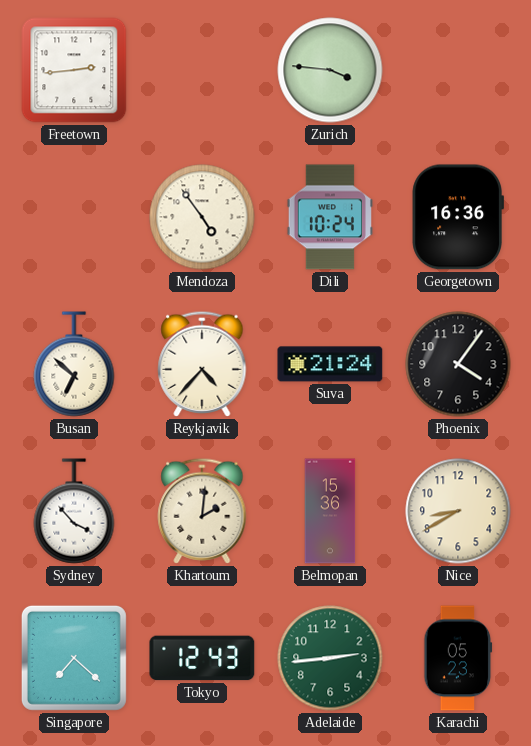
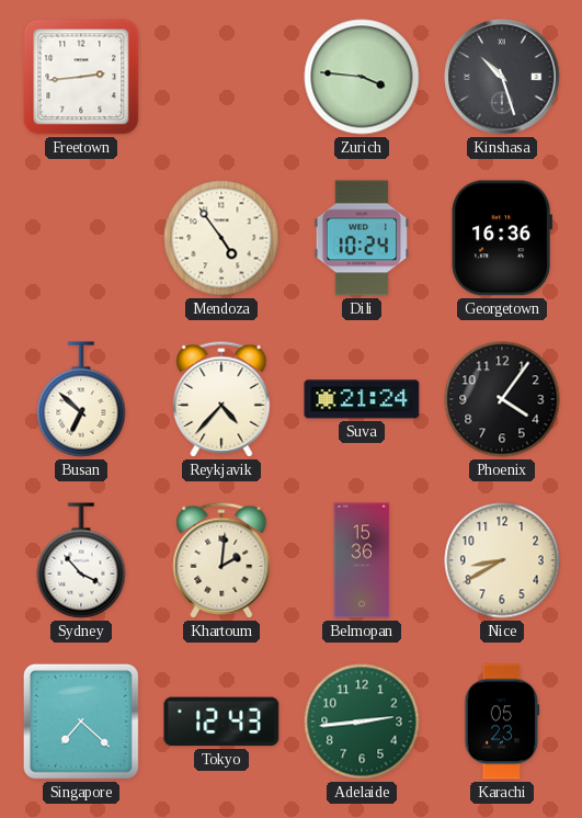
Kinshasa: none -> 10:27 (502, 77)
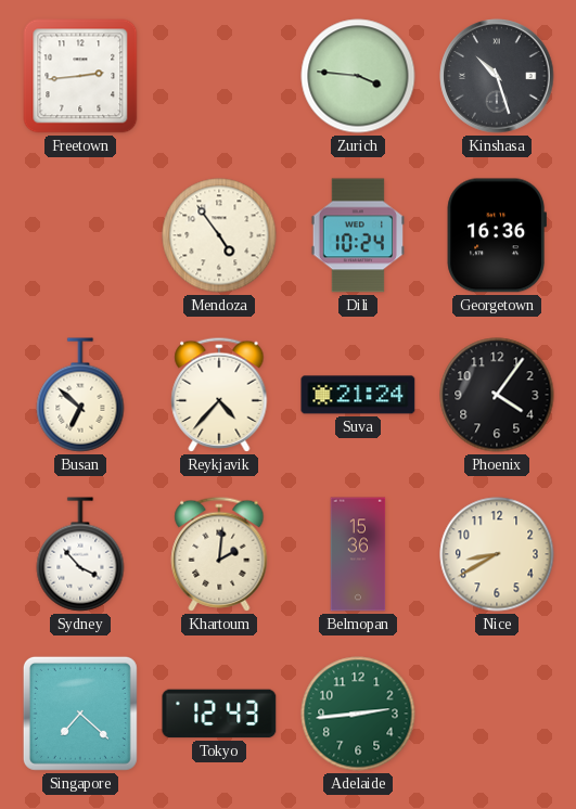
Karachi: 05:23 -> none (502, 722)
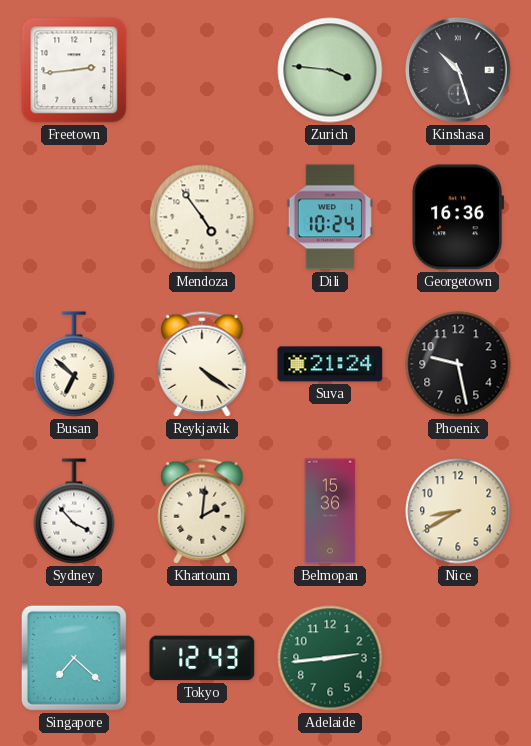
Reykjavik: 4:37 -> 4:21 (202, 364)
Phoenix: 4:06 -> 9:28 (458, 364)
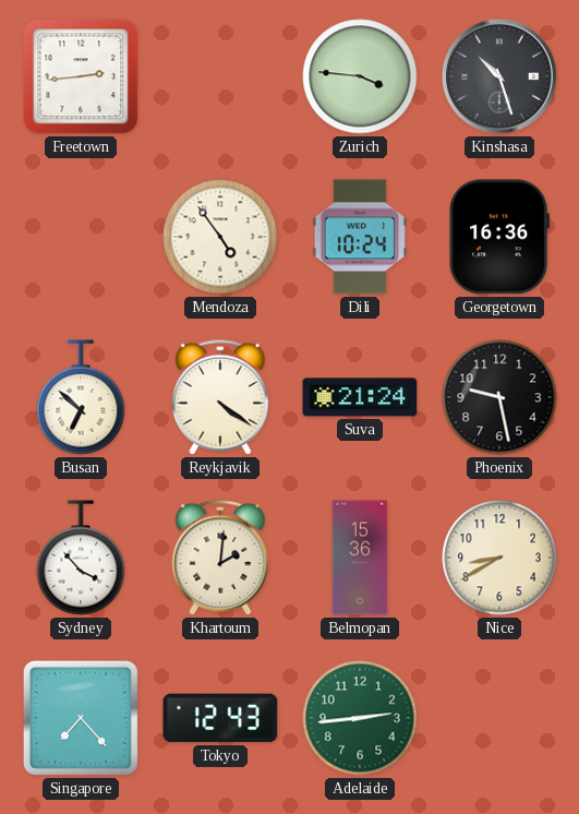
Singapore: 7:22 -> 7:23 (81, 718)
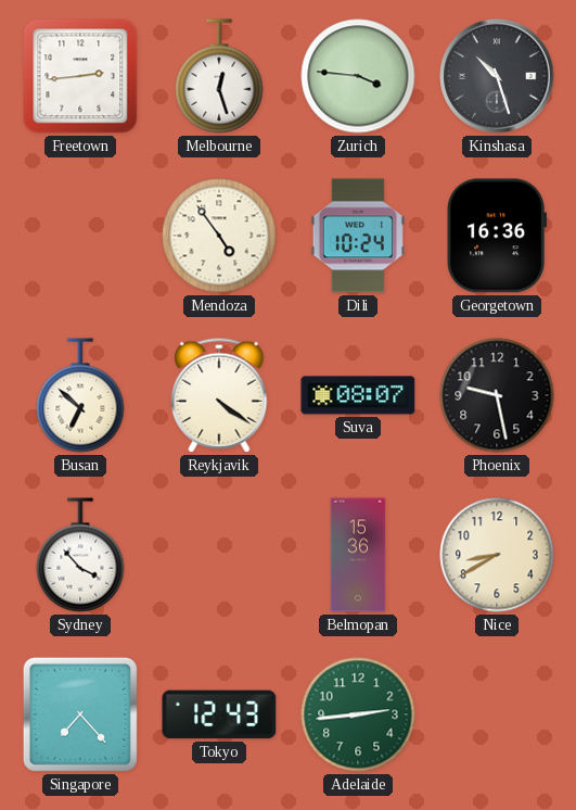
Melbourne: none -> 12:27 (219, 76)
Suva: 21:24 -> 08:07 (358, 395)
Khartoum: 2:01 -> none (220, 558)
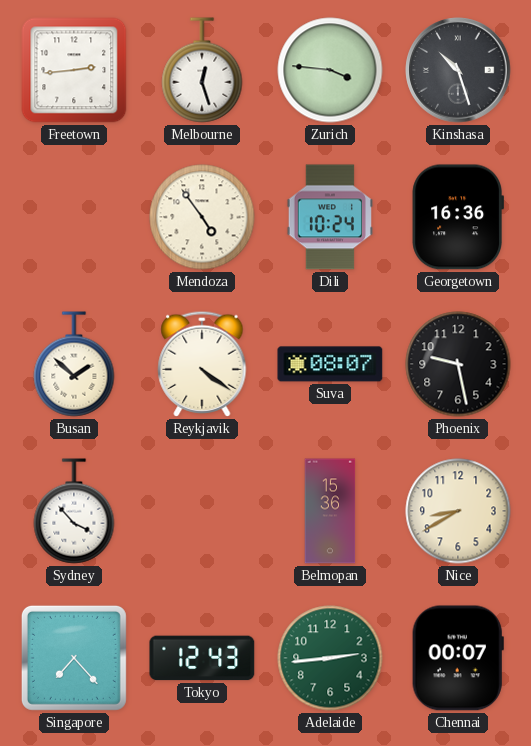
Busan: 6:52 -> 1:52 (74, 364)
Chennai: none -> 00:07 (458, 658)
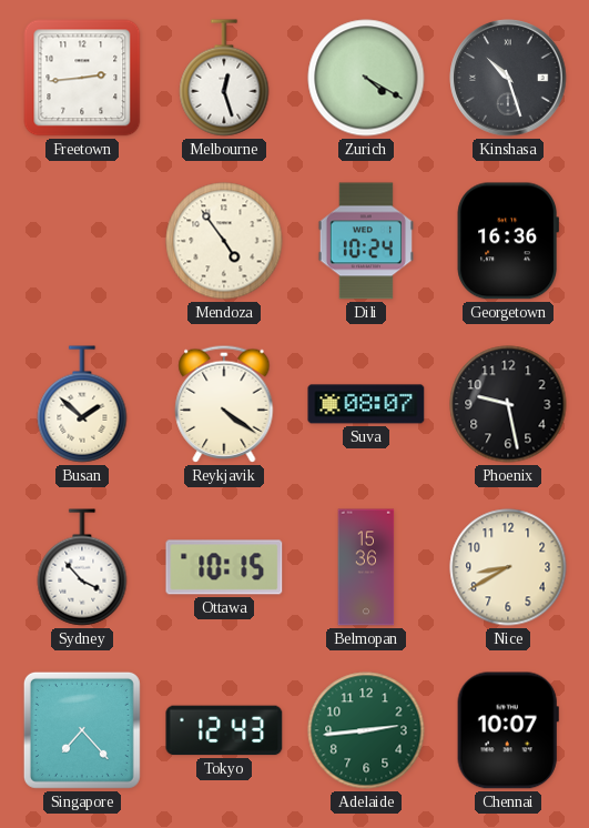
Zurich: 3:46 -> 4:20 (366, 78)
Ottawa: none -> 10:15 (224, 567)
Chennai: 00:07 -> 10:07 (508, 730)
